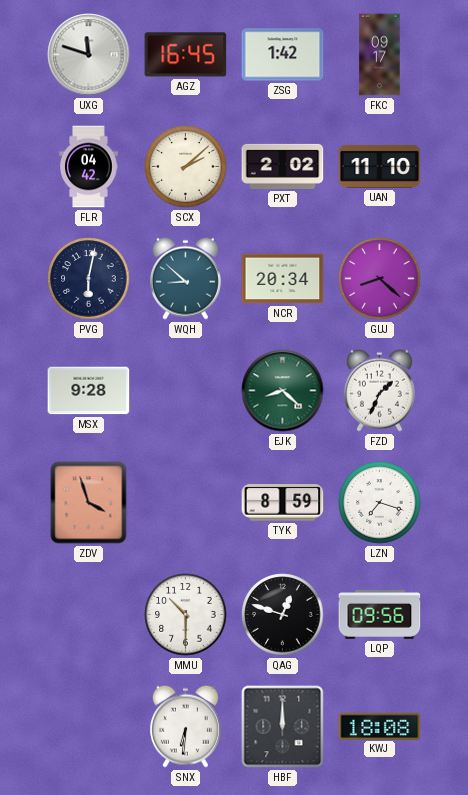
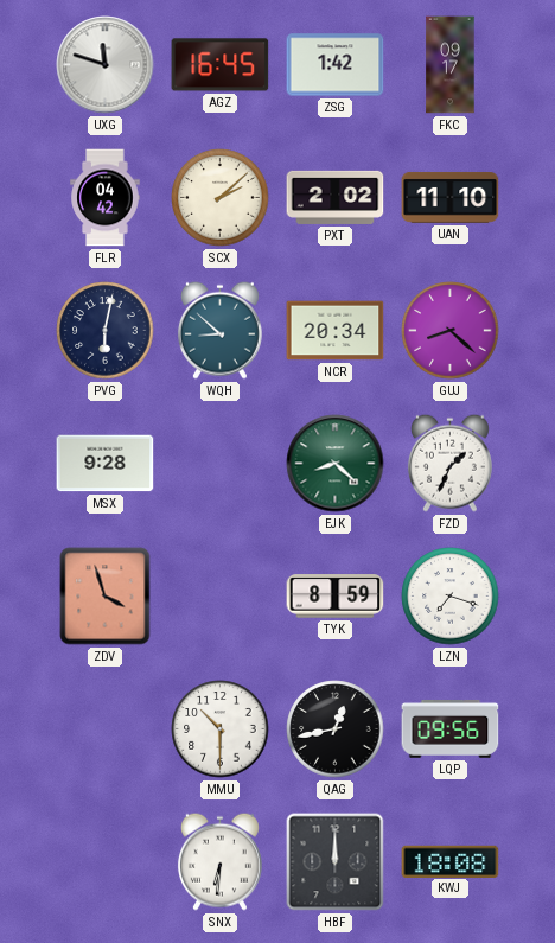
QAG: 12:48 -> 12:43 (336, 729)
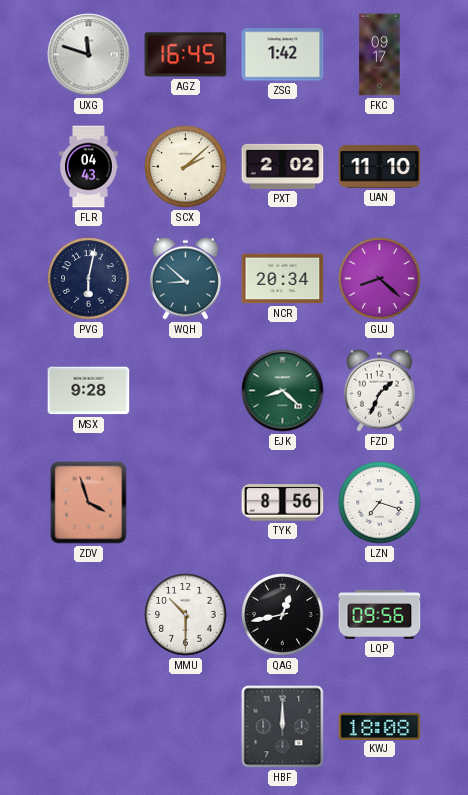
FLR: 04:42 -> 04:43 (89, 167)
TYK: 8:59 -> 8:56 (283, 503)
SNX: 6:31 -> none (219, 861)
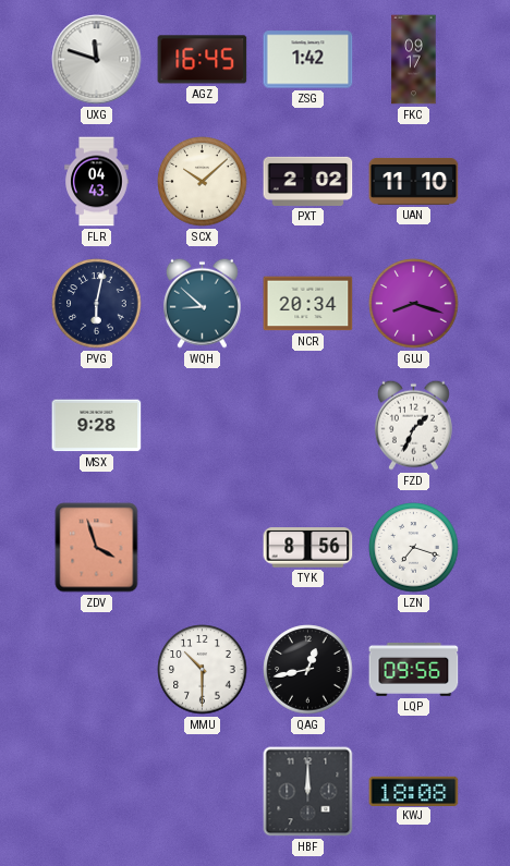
SCX: 2:08 -> 10:08 (203, 182)
GUJ: 8:22 -> 8:18 (414, 304)
EJK: 8:22 -> none (283, 391)
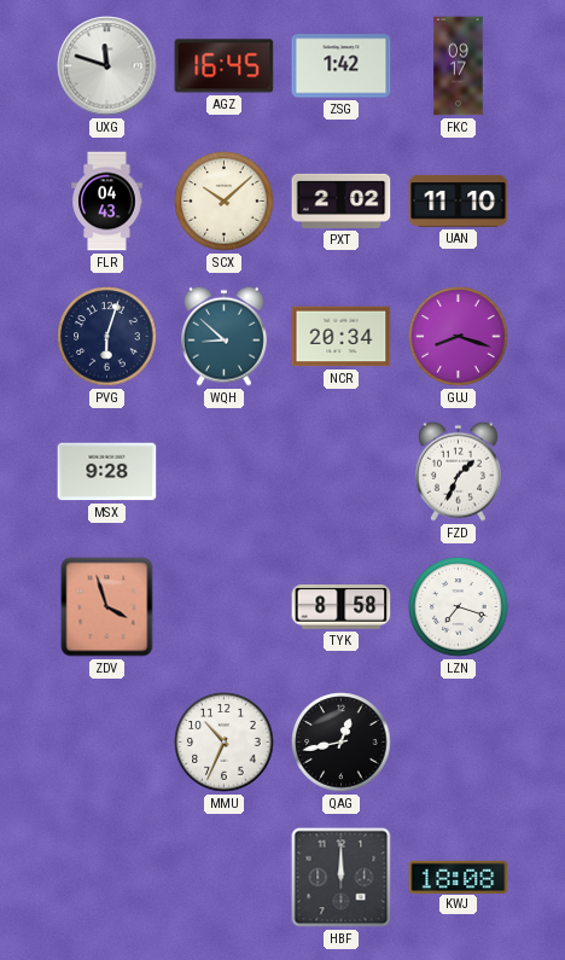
PVG: 6:02 -> 6:03 (107, 337)
TYK: 8:56 -> 8:58 (342, 607)
MMU: 10:30 -> 10:34 (225, 743)
LQP: 09:56 -> none (414, 669)
